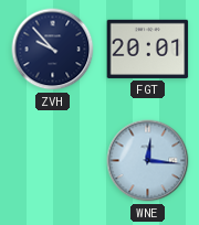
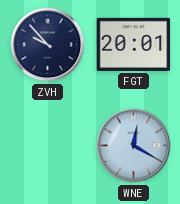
WNE: 12:16 -> 12:20 (134, 146)
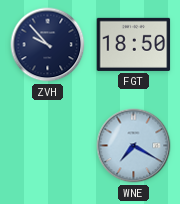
FGT: 20:01 -> 18:50 (134, 44)
WNE: 12:20 -> 7:20 (134, 146)
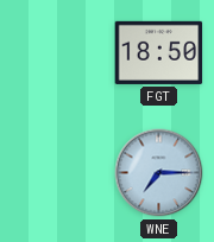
ZVH: 9:53 -> none (48, 45)
WNE: 7:20 -> 7:15 (159, 173)
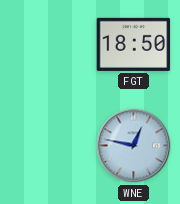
WNE: 7:15 -> 12:47 (134, 146)
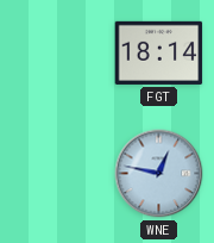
FGT: 18:50 -> 18:14 (159, 52)
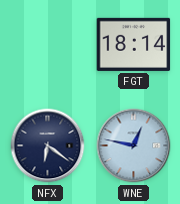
NFX: none -> 6:21 (48, 146)
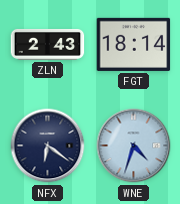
ZLN: none -> 2:43 (48, 44)
WNE: 12:47 -> 4:33 (134, 146)
